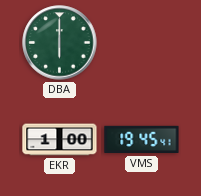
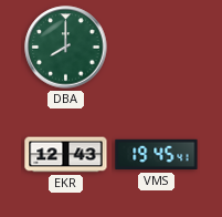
DBA: 6:00 -> 8:00 (66, 48)
EKR: 1:00 -> 12:43 (66, 155)
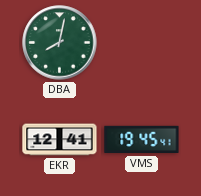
DBA: 8:00 -> 8:02 (60, 43)
EKR: 12:43 -> 12:41 (60, 140)
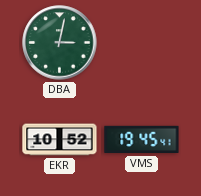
DBA: 8:02 -> 3:02 (60, 43)
EKR: 12:41 -> 10:52 (60, 140)
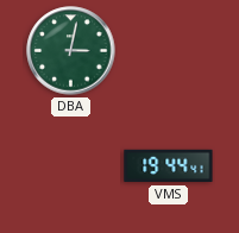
EKR: 10:52 -> none (60, 140)
VMS: 19:45 -> 19:44 (169, 166)
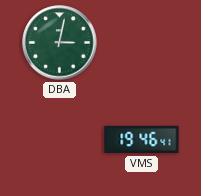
VMS: 19:44 -> 19:46 (142, 140)
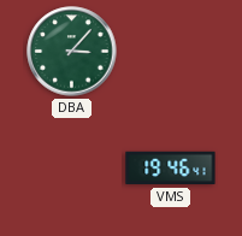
DBA: 3:02 -> 3:07 (72, 52)
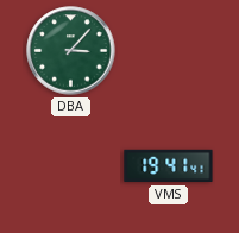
VMS: 19:46 -> 19:41 (169, 166)
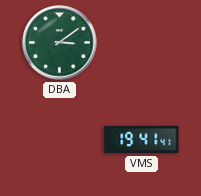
DBA: 3:07 -> 3:09 (60, 43)
